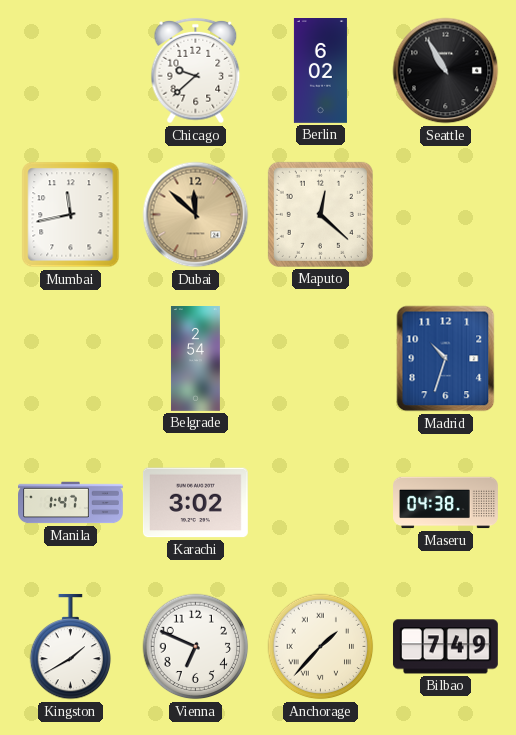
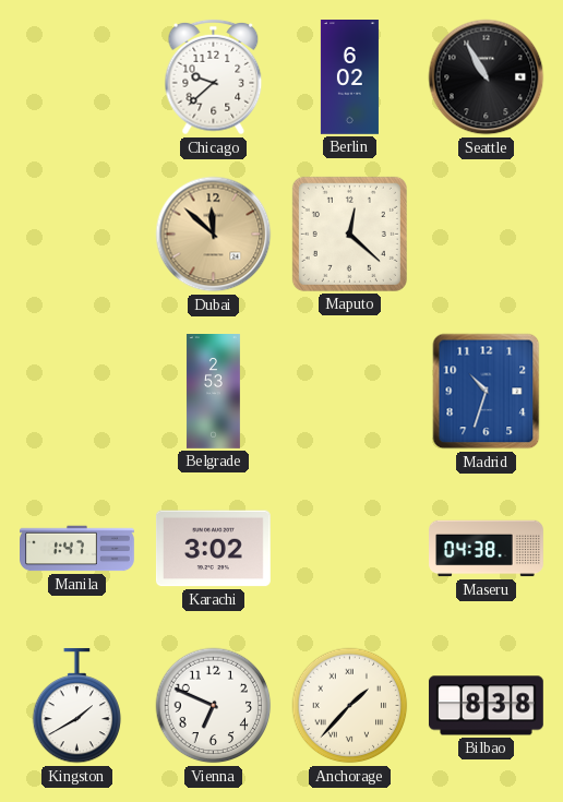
Mumbai: 11:43 -> none (71, 215)
Belgrade: 2:54 -> 2:53 (213, 392)
Bilbao: 7:49 -> 8:38 (486, 706)
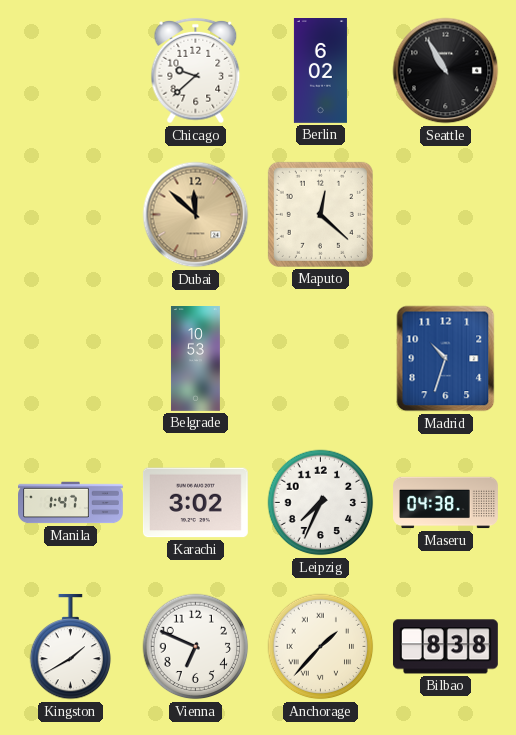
Belgrade: 2:53 -> 10:53 (195, 359)
Leipzig: none -> 7:34 (321, 503)
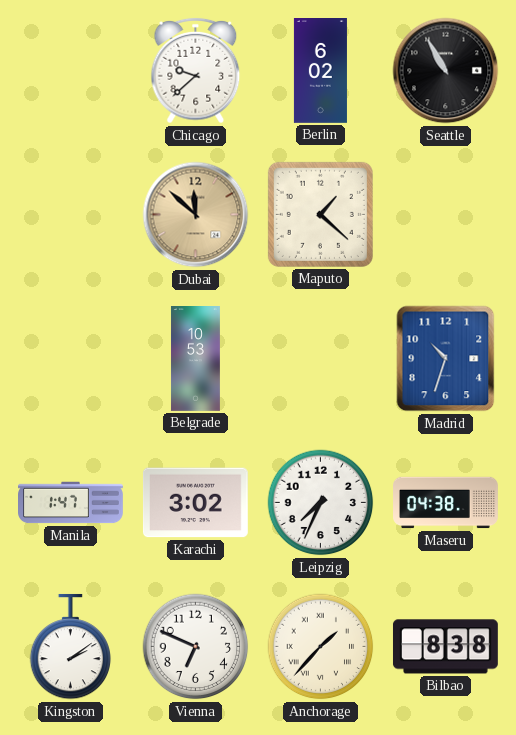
Maputo: 12:22 -> 1:22 (320, 214)
Kingston: 1:40 -> 2:09 (71, 647)
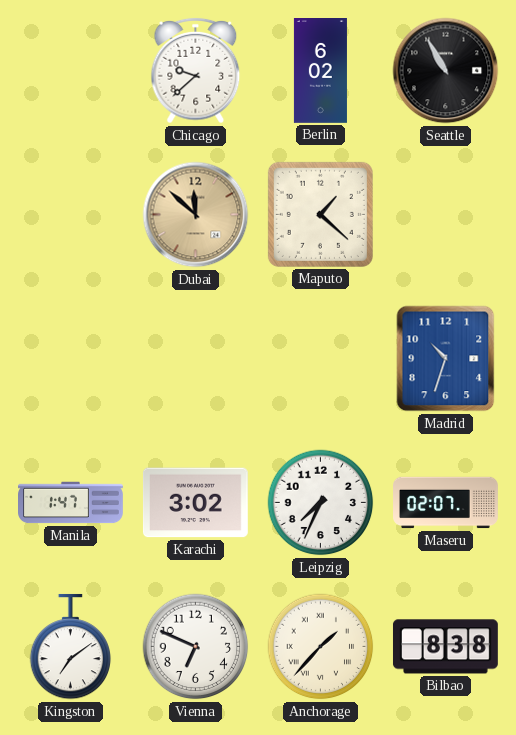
Belgrade: 10:53 -> none (195, 359)
Maseru: 04:38 -> 02:07 (446, 503)
Kingston: 2:09 -> 7:09 (71, 647)
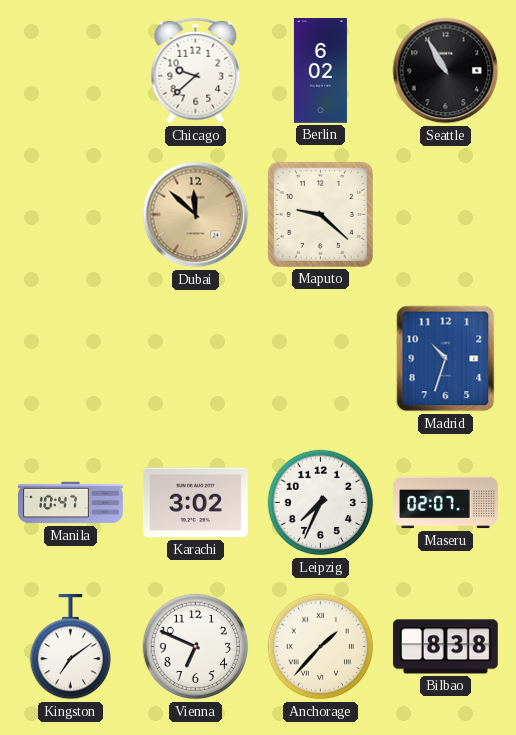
Maputo: 1:22 -> 9:22 (320, 214)
Manila: 1:47 -> 10:47 (71, 503)
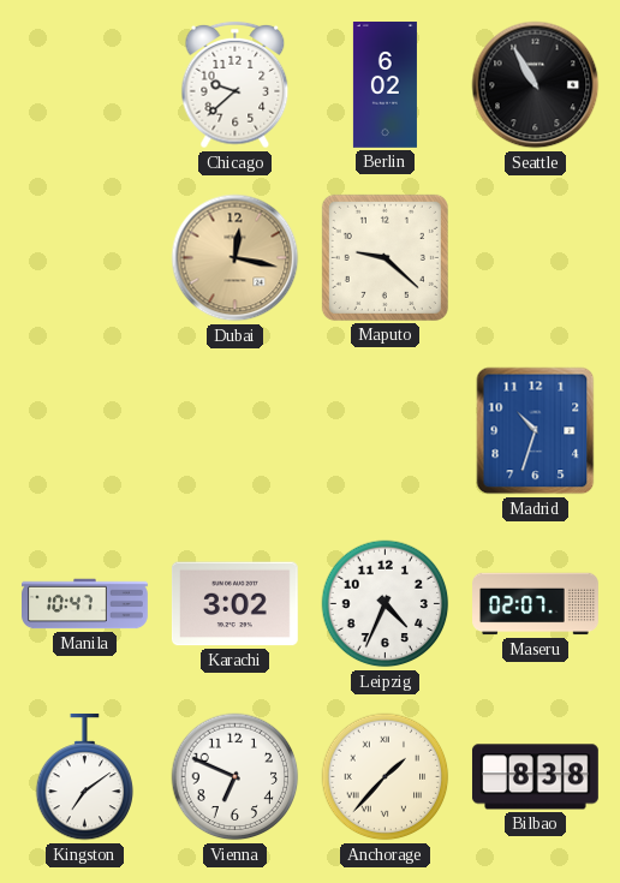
Dubai: 11:52 -> 12:17 (236, 258)
Leipzig: 7:34 -> 4:34 (386, 604)
